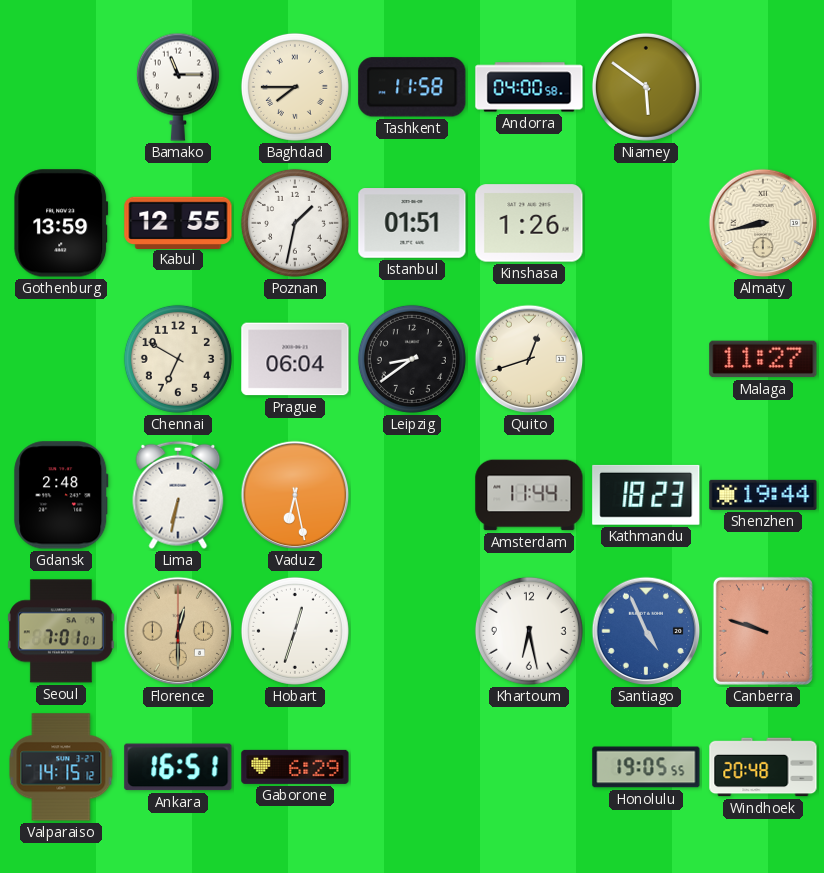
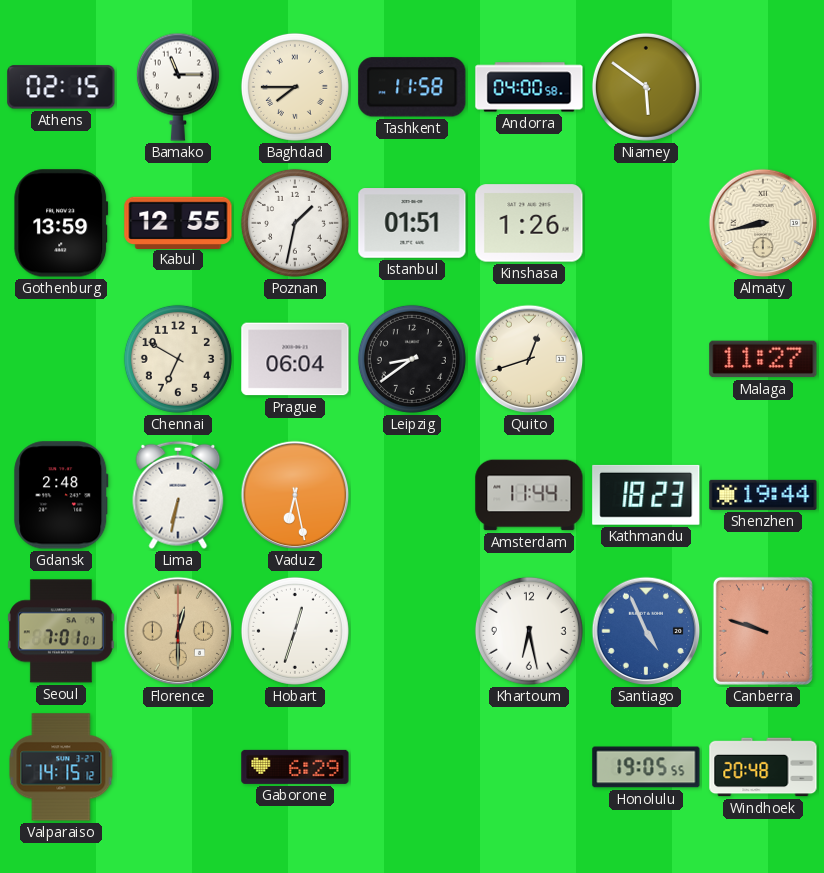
Athens: none -> 02:15 (61, 87)
Ankara: 16:51 -> none (178, 767)
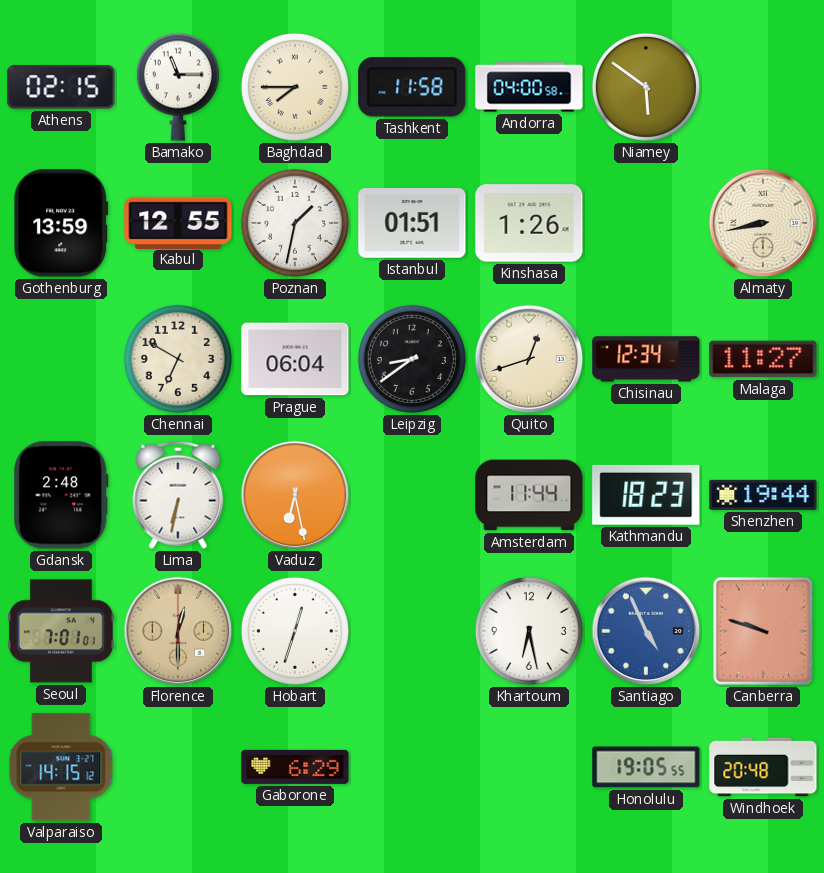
Chisinau: none -> 12:34 (646, 359)
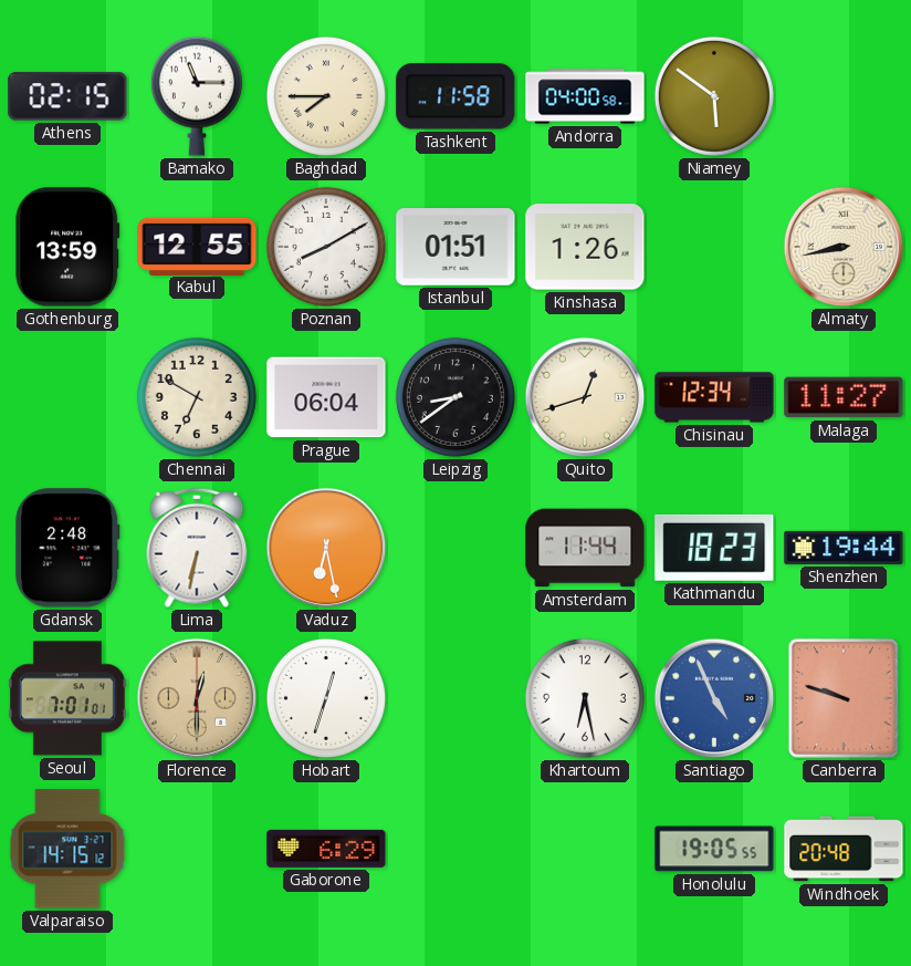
Poznan: 1:32 -> 8:10 (326, 247)
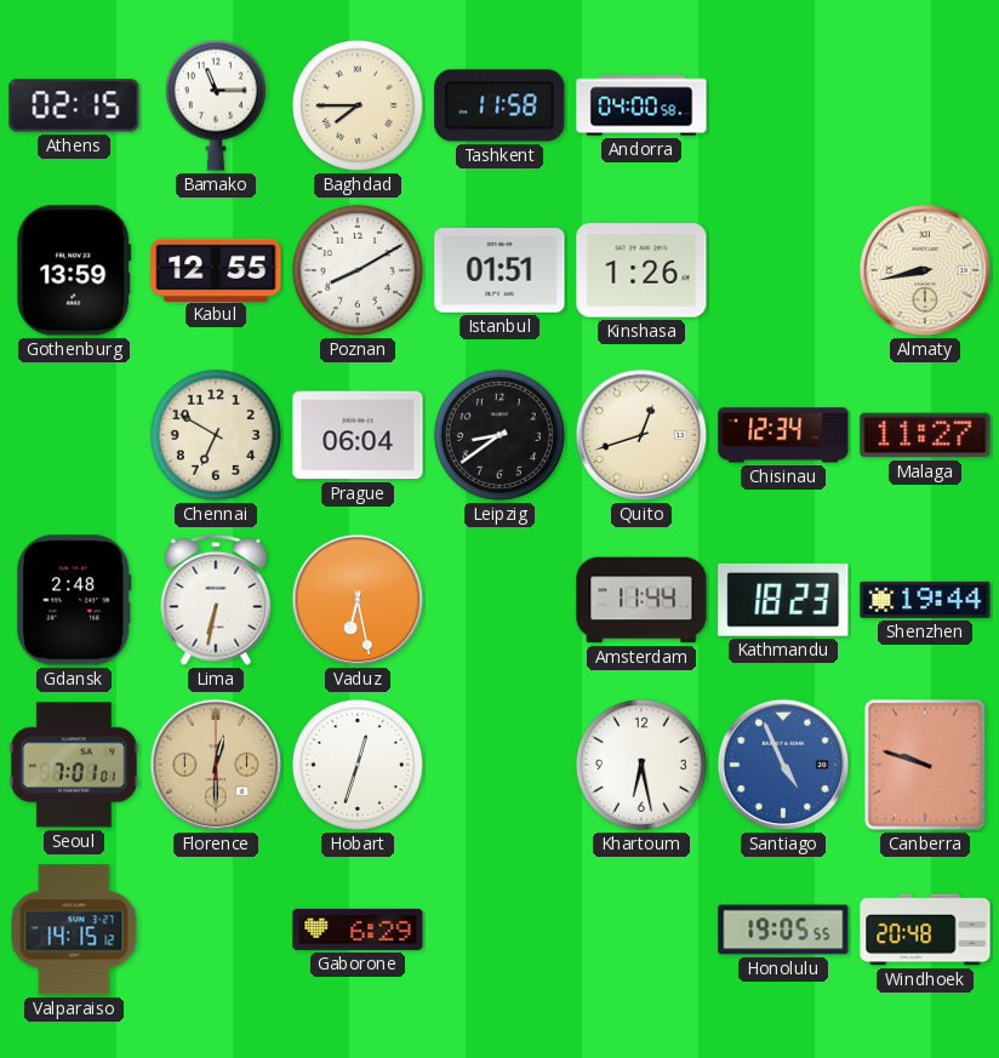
Niamey: 5:51 -> none (714, 96)
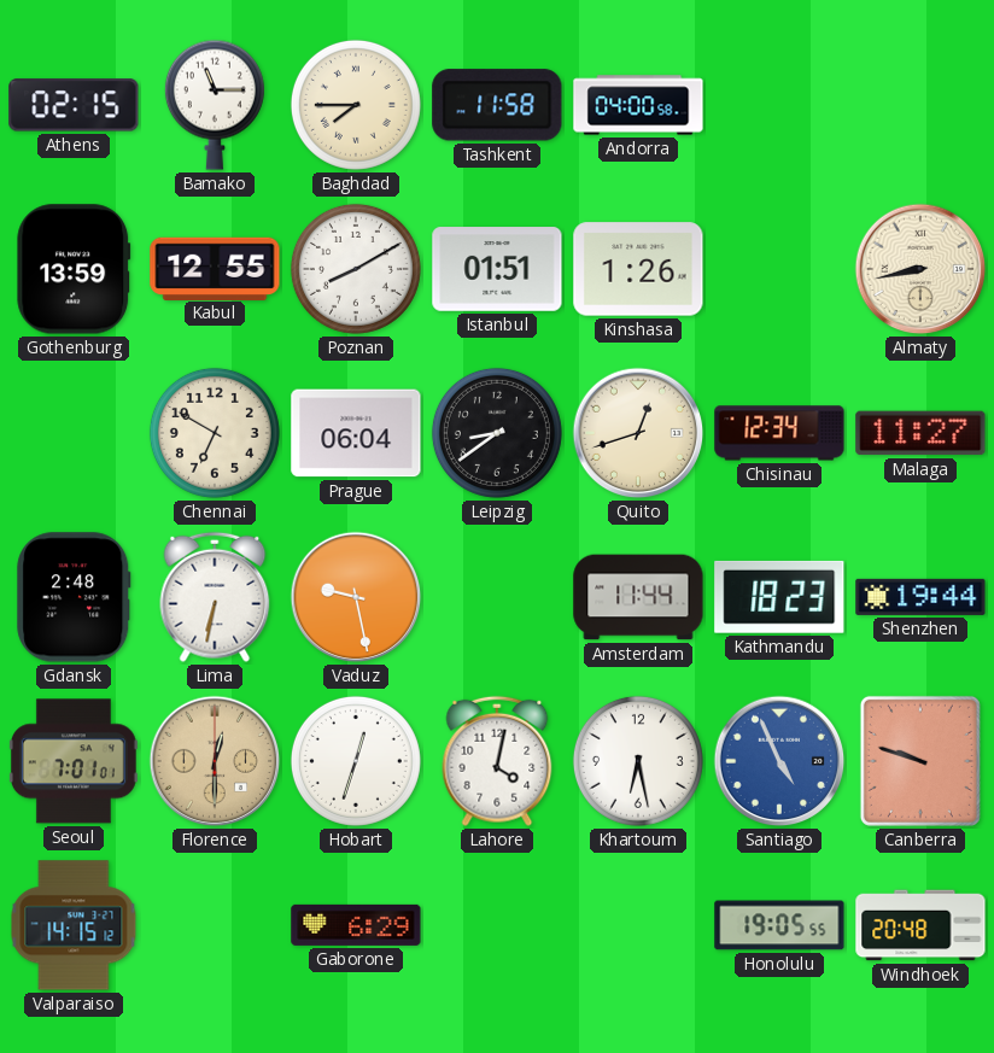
Vaduz: 6:28 -> 9:28 (356, 597)
Lahore: none -> 4:02 (497, 761)
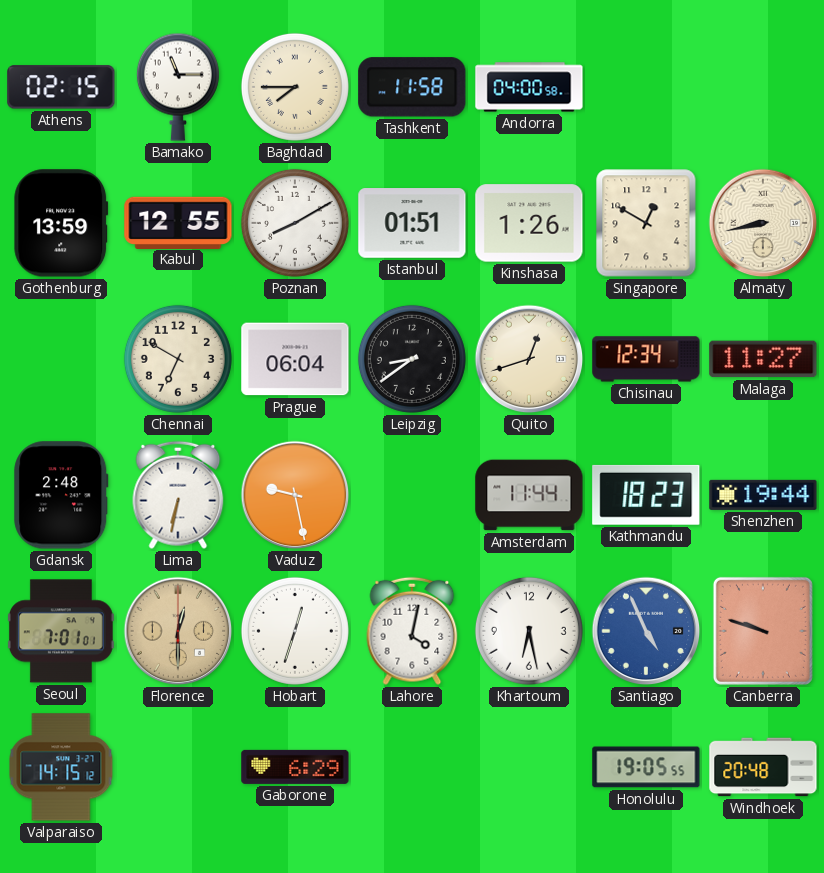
Singapore: none -> 12:50 (646, 223)
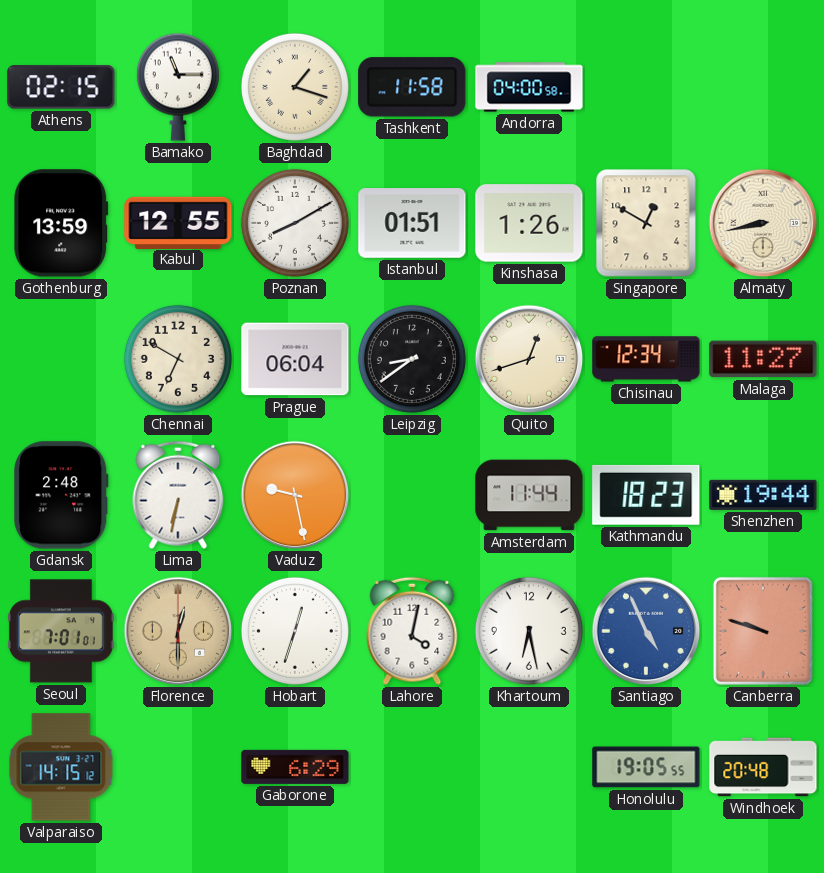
Baghdad: 7:45 -> 1:18 (295, 87)
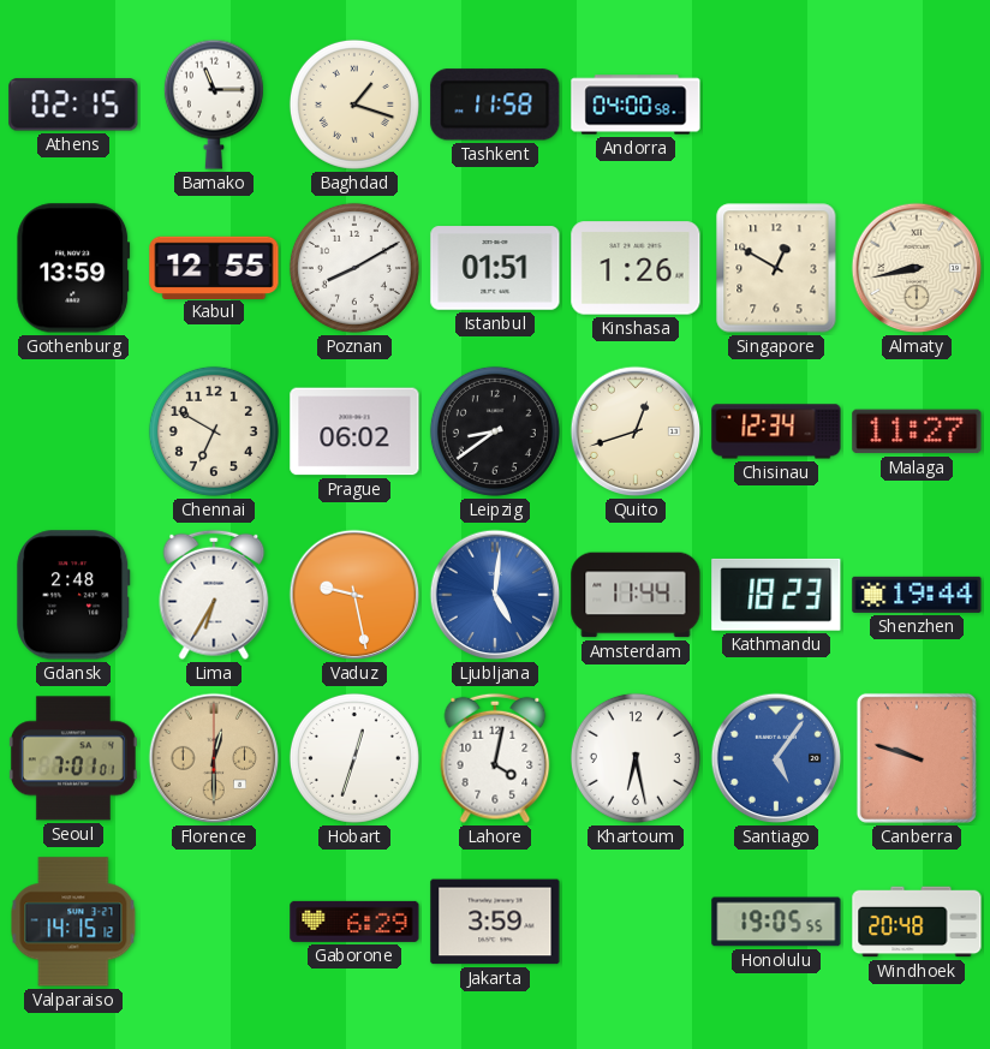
Prague: 06:04 -> 06:02 (354, 431)
Lima: 6:32 -> 6:35 (214, 595)
Ljubljana: none -> 5:01 (495, 595)
Santiago: 4:56 -> 5:06 (776, 758)
Jakarta: none -> 3:59 (495, 922)
